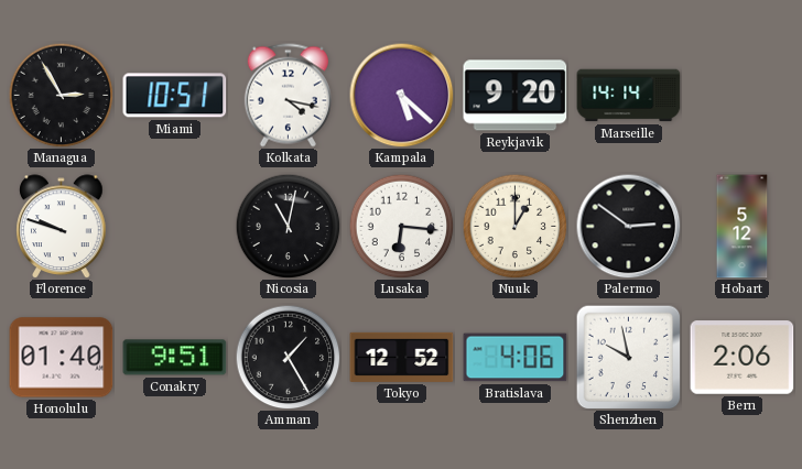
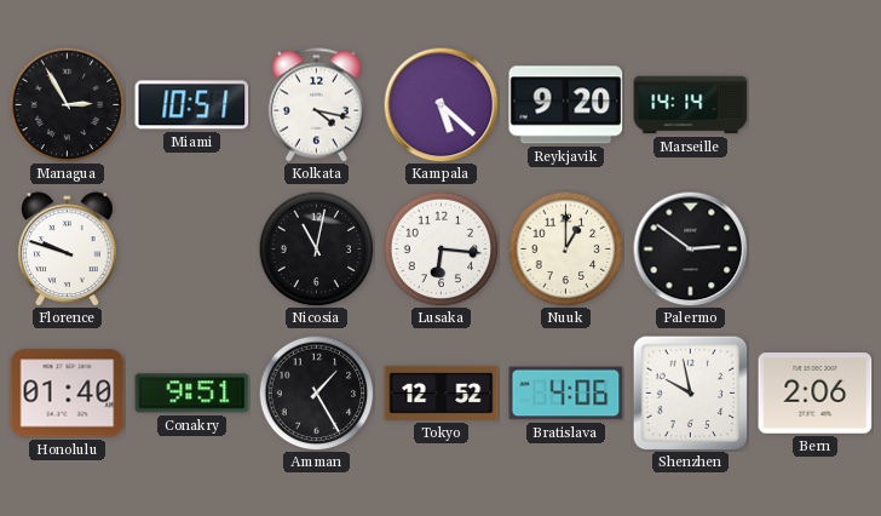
Hobart: 5:12 -> none (743, 227)
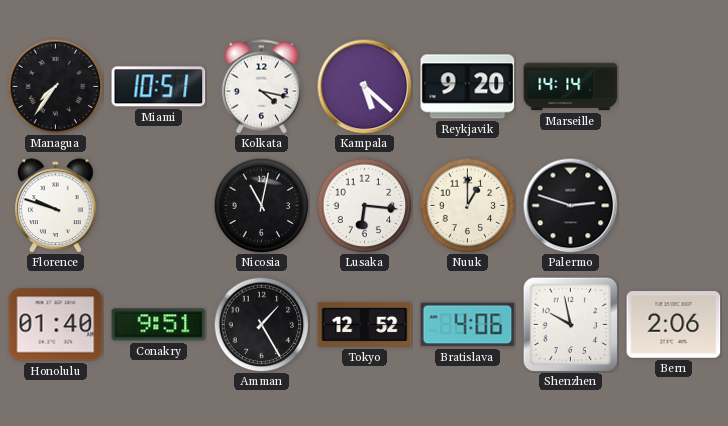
Managua: 2:55 -> 7:36 (55, 86)
Palermo: 2:51 -> 2:48 (570, 205)
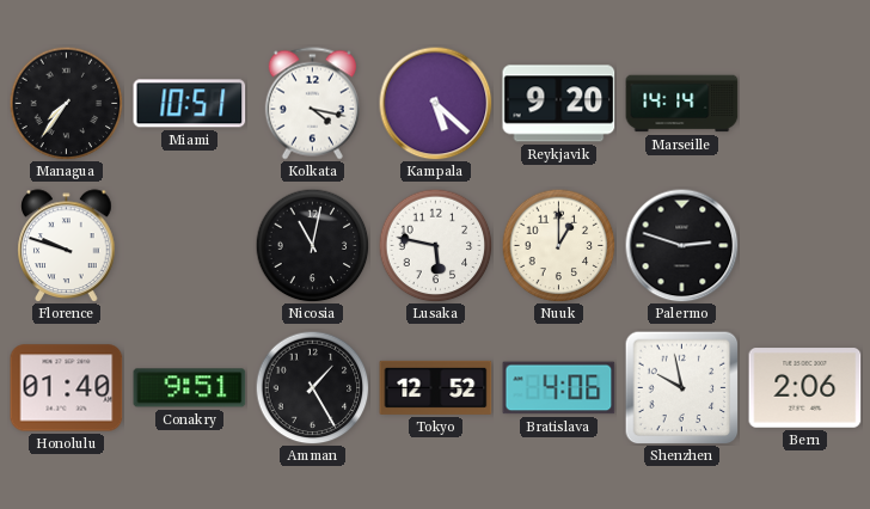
Lusaka: 6:16 -> 5:47 (435, 245)
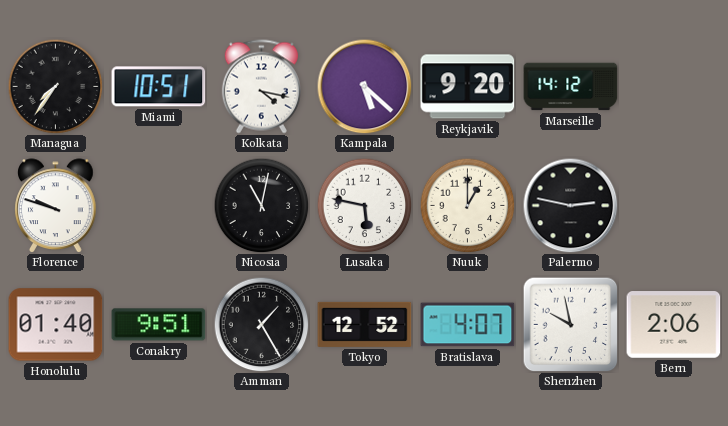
Marseille: 14:14 -> 14:12 (571, 87)
Palermo: 2:48 -> 2:47 (570, 205)
Bratislava: 4:06 -> 4:07 (468, 325)
